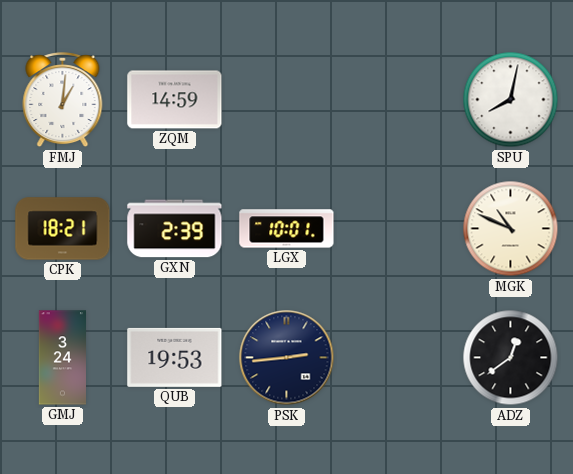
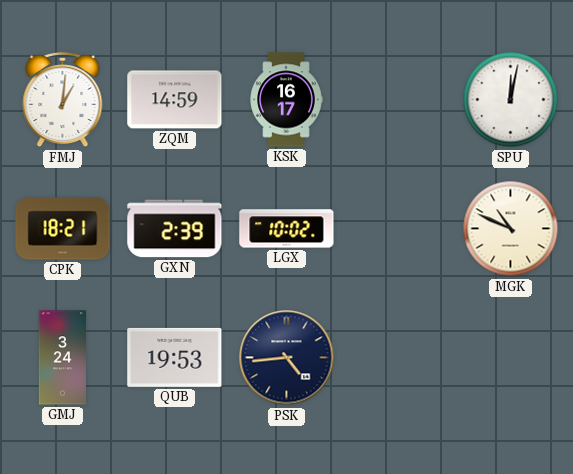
KSK: none -> 16:17 (286, 100)
SPU: 8:02 -> 12:02 (511, 100)
LGX: 10:01 -> 10:02 (287, 229)
PSK: 2:44 -> 4:44 (287, 358)
ADZ: 12:39 -> none (511, 358)
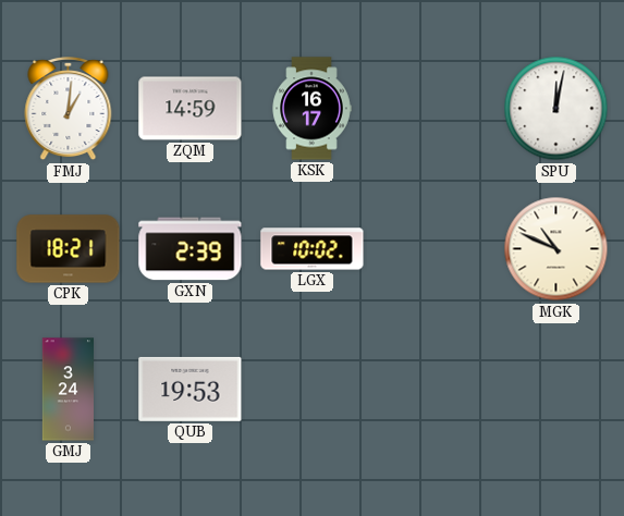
PSK: 4:44 -> none (287, 358)
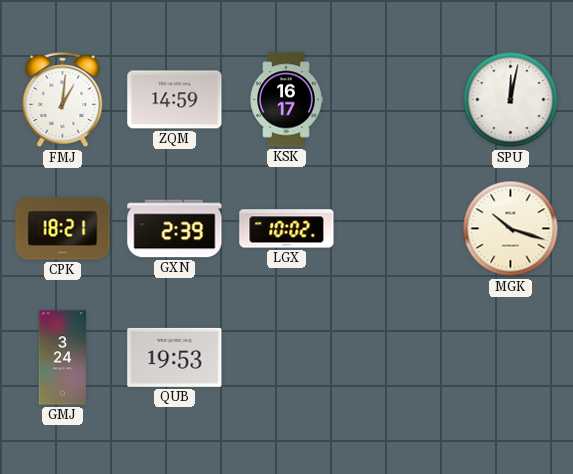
MGK: 10:49 -> 10:18 (511, 229)
